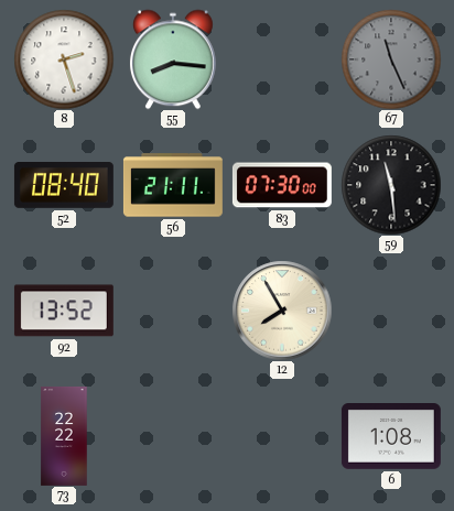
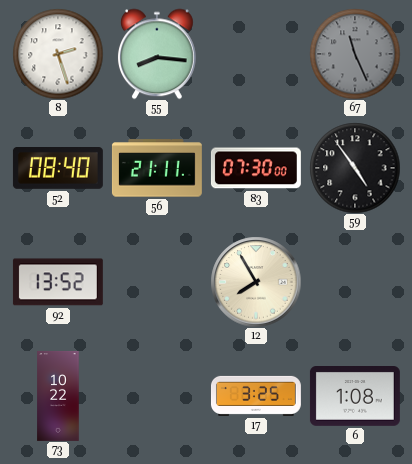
59: 11:29 -> 4:54 (355, 168)
73: 22:22 -> 10:22 (58, 396)
17: none -> 3:25 (256, 396)
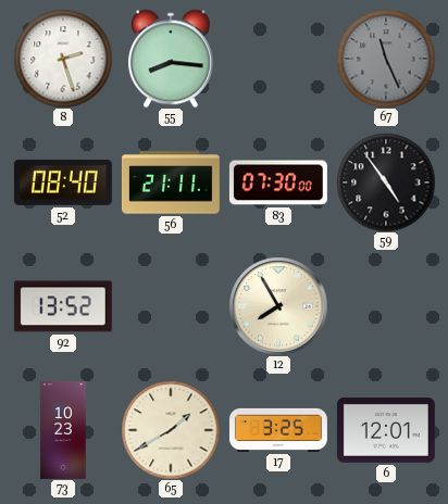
73: 10:22 -> 10:23 (63, 430)
65: none -> 1:40 (171, 430)
6: 1:08 -> 12:01 (386, 431)
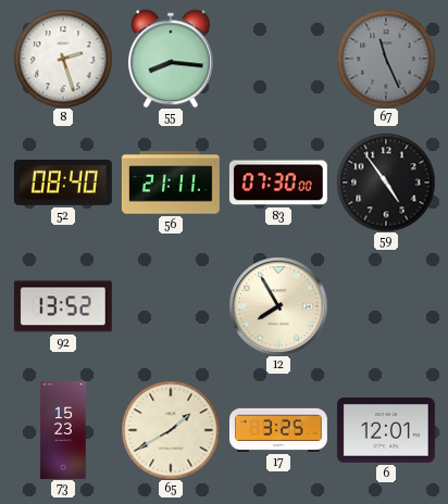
73: 10:23 -> 15:23 (63, 430)
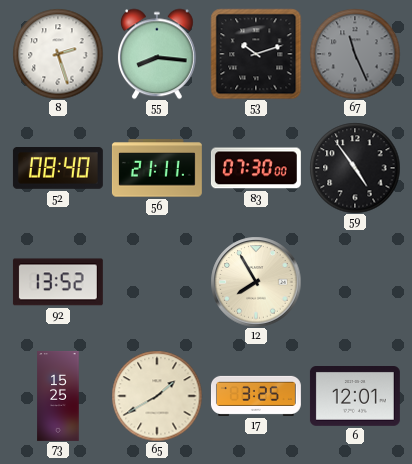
53: none -> 10:12 (256, 54)
73: 15:23 -> 15:25 (58, 396)
